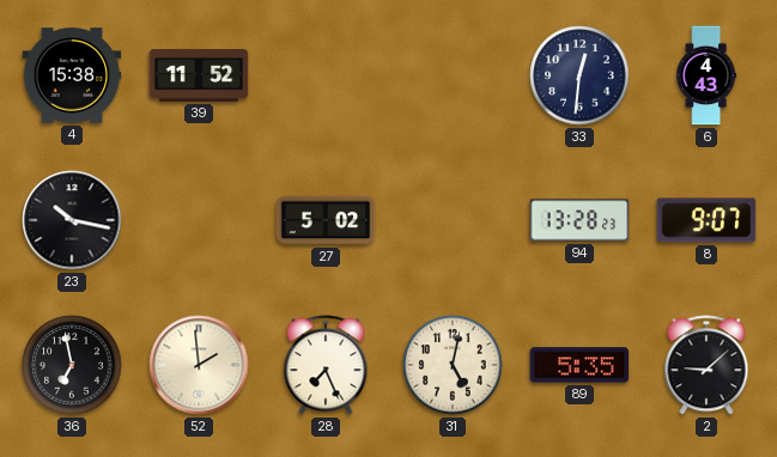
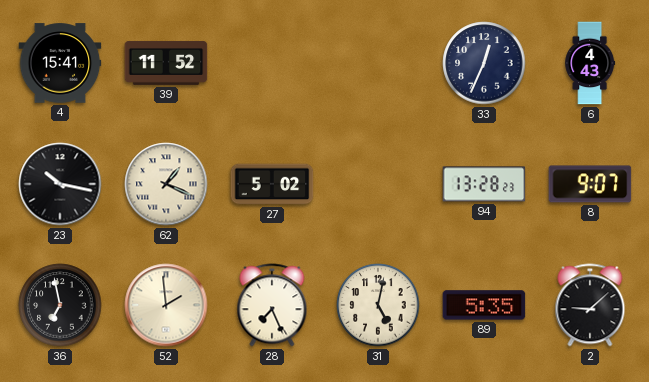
4: 15:38 -> 15:41 (60, 63)
33: 12:31 -> 12:34 (484, 63)
62: none -> 1:19 (166, 184)
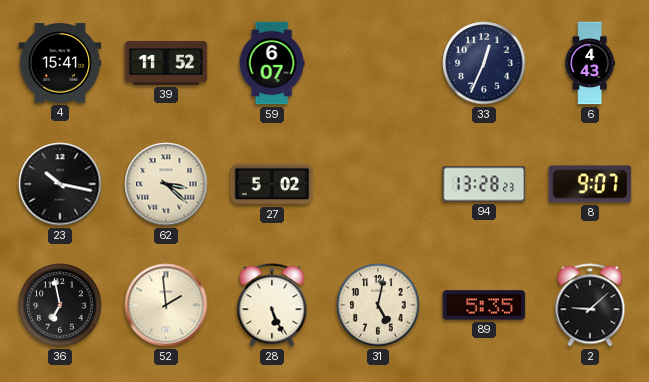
59: none -> 6:07 (272, 63)
62: 1:19 -> 3:22 (166, 184)
28: 7:26 -> 5:26 (272, 305)
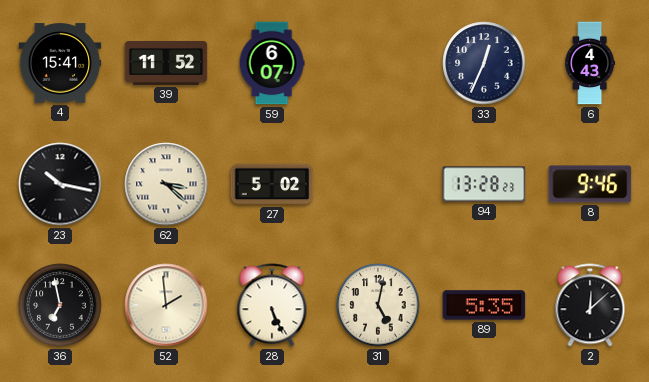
8: 9:07 -> 9:46 (590, 184)
2: 9:08 -> 12:08 (590, 305)
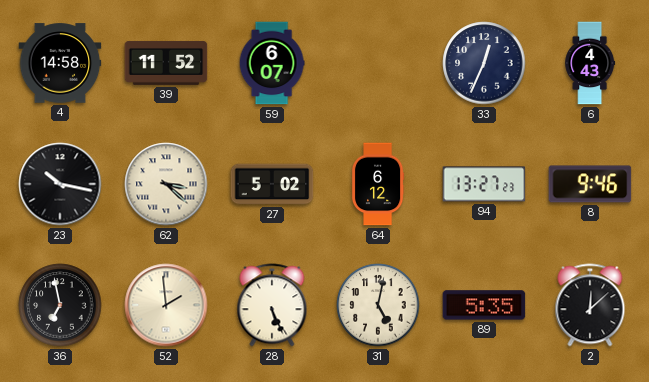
4: 15:41 -> 14:58 (60, 63)
64: none -> 6:12 (378, 184)
94: 13:28 -> 13:27 (484, 184)
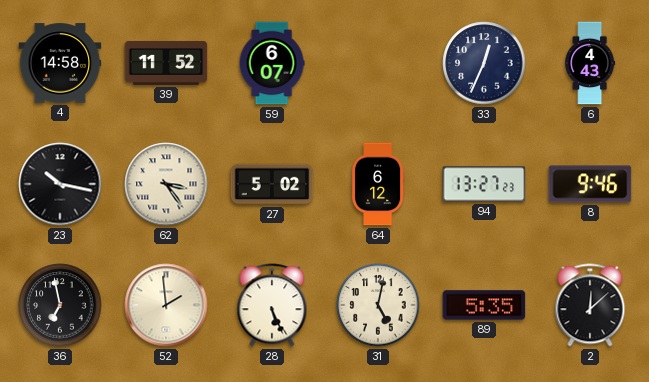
62: 3:22 -> 3:24 (166, 184)
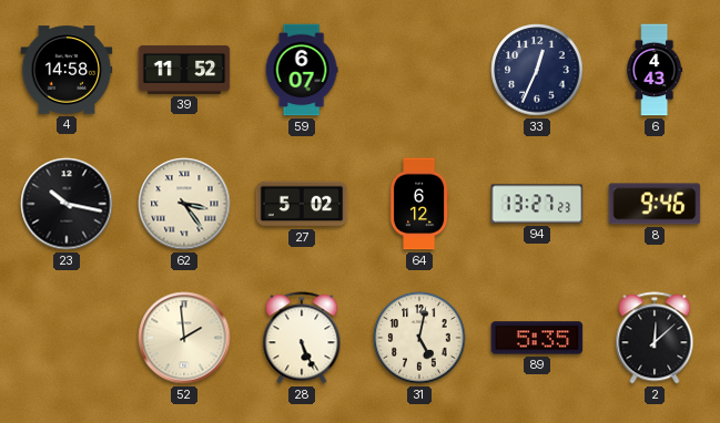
36: 6:58 -> none (60, 305)
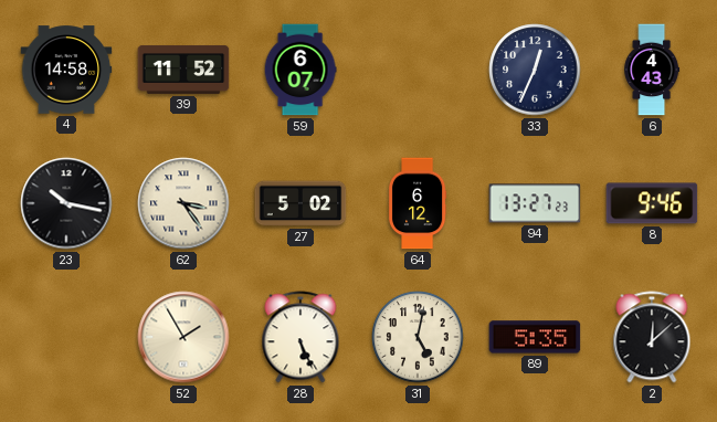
52: 1:59 -> 1:55 (183, 337)
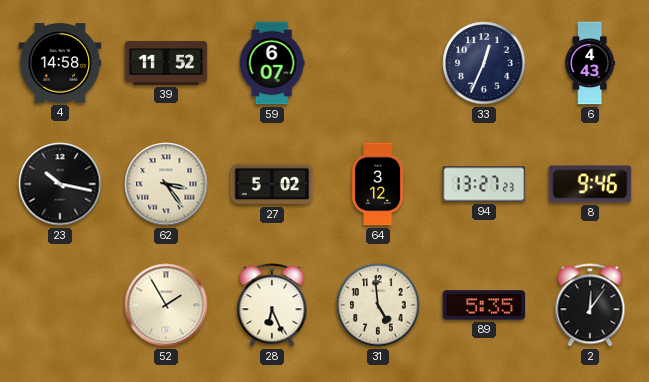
64: 6:12 -> 3:12 (378, 184)
28: 5:26 -> 6:26 (272, 305)
31: 5:02 -> 4:59 (378, 305)
2: 12:08 -> 12:06 (590, 305)
